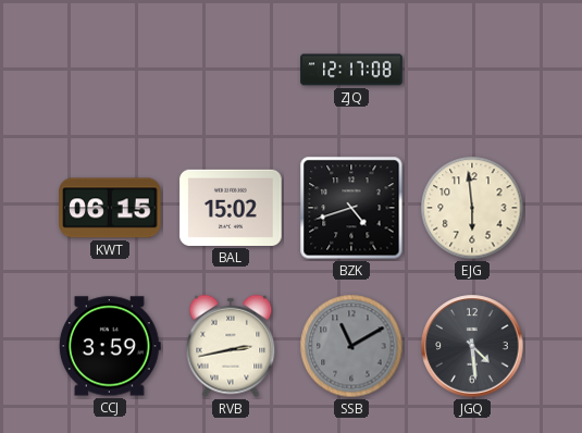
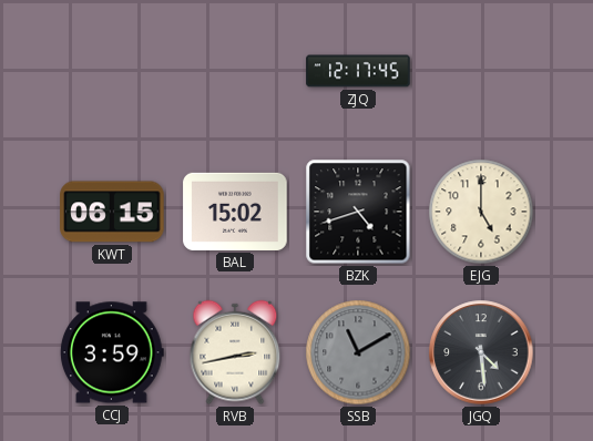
ZJQ: 12:17:08 -> 12:17:45 (358, 71)
EJG: 5:59 -> 5:00 (481, 212)
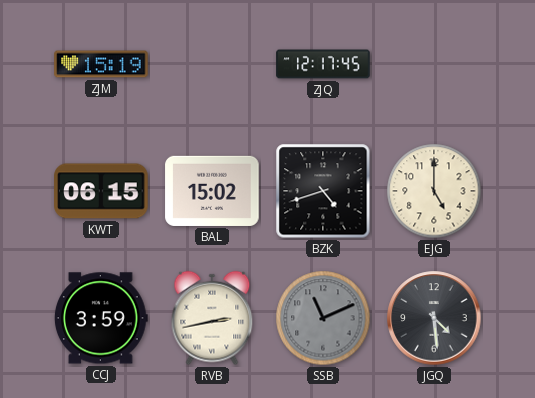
ZJM: none -> 15:19 (101, 64)
SSB: 11:10 -> 11:11 (323, 318)
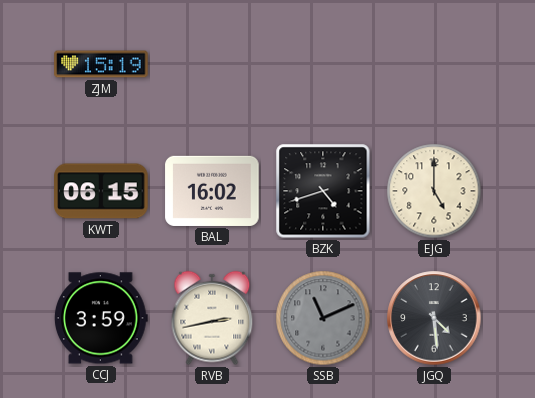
ZJQ: 12:17 -> none (323, 64)
BAL: 15:02 -> 16:02 (212, 191)
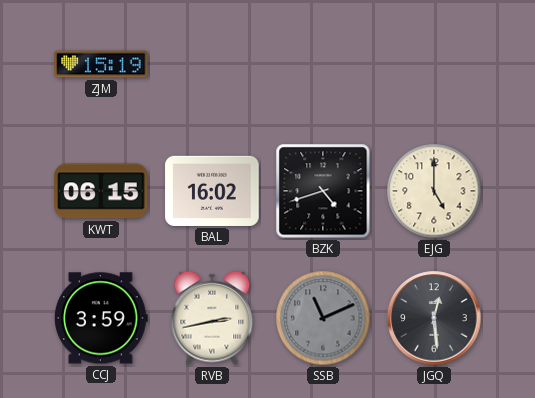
JGQ: 4:29 -> 12:29 (434, 318)
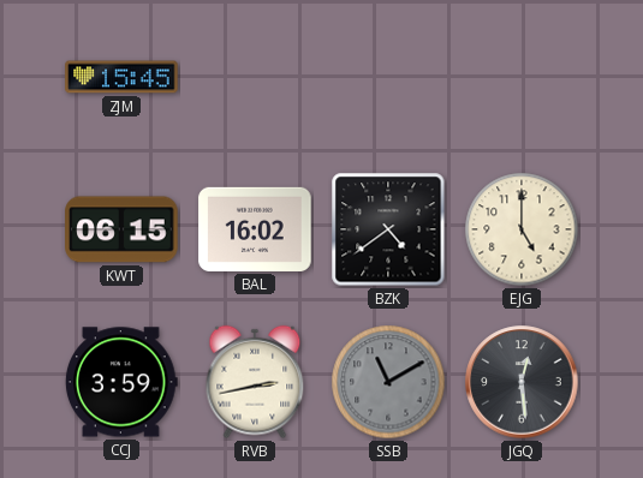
ZJM: 15:19 -> 15:45 (121, 77)
BZK: 4:42 -> 4:39 (388, 229)
SSB: 11:11 -> 11:10 (388, 382)
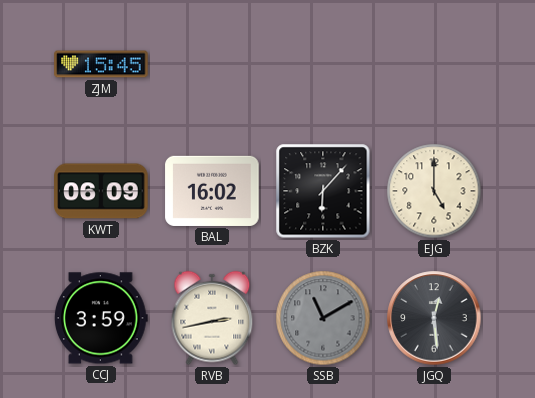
KWT: 06:15 -> 06:09 (101, 191)
BZK: 4:39 -> 6:07 (323, 191)
